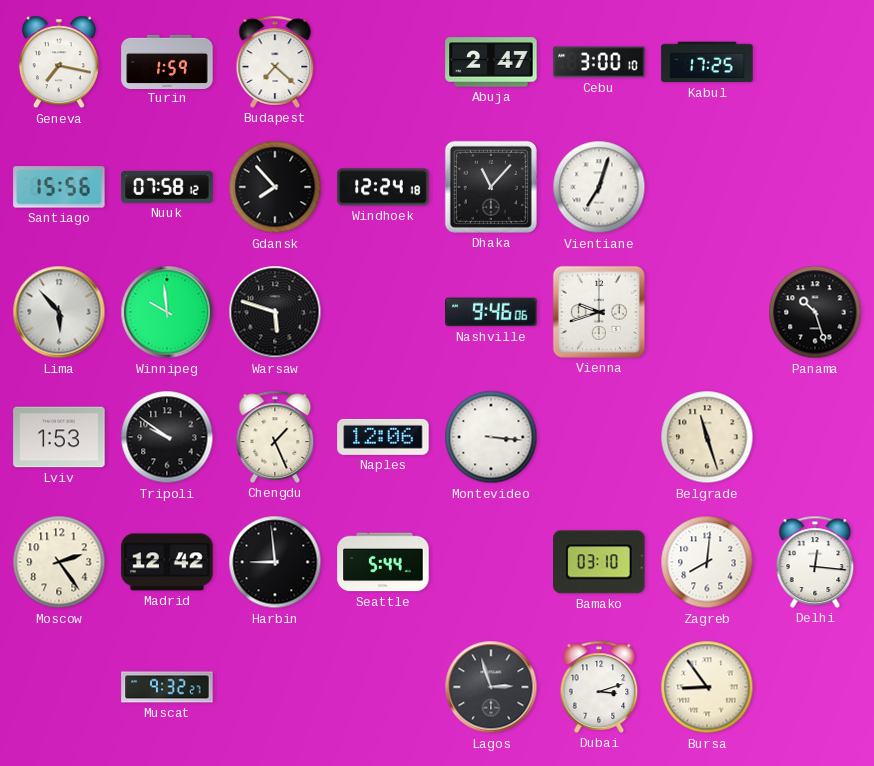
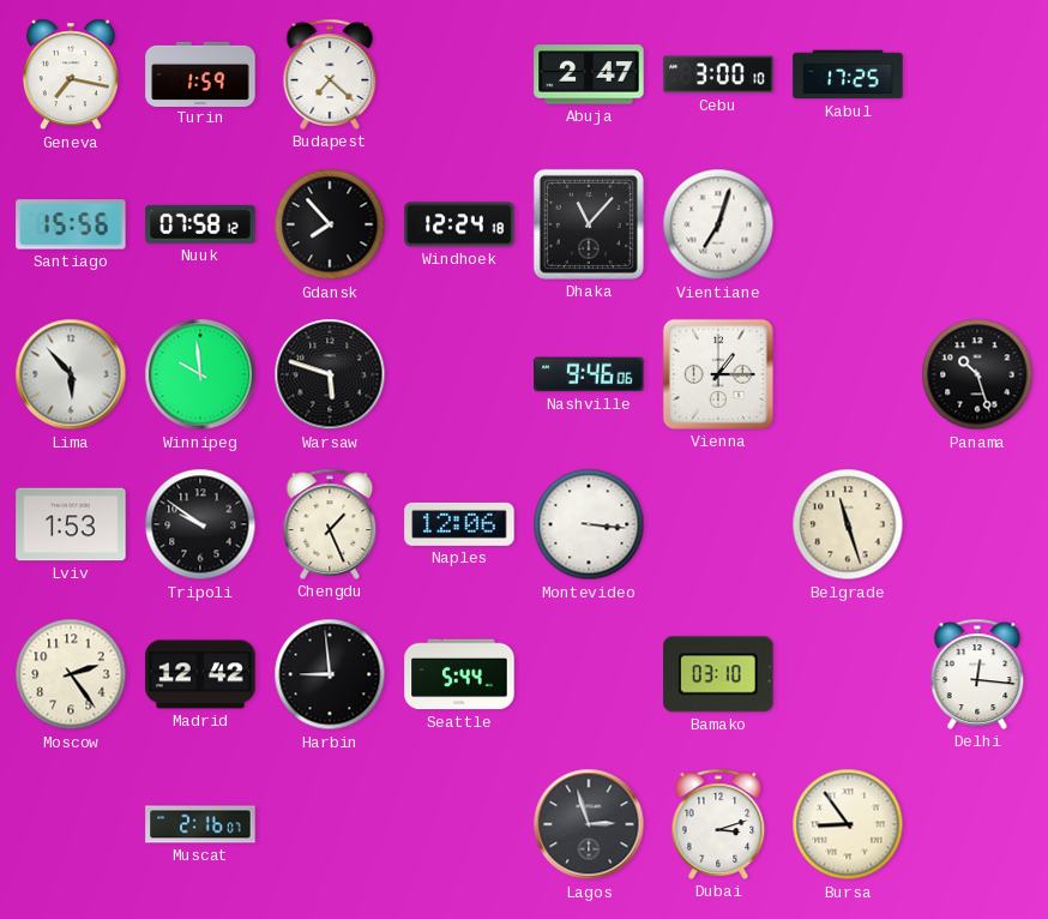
Vienna: 9:42 -> 1:15 (718, 374)
Zagreb: 8:01 -> none (707, 562)
Muscat: 9:32 -> 2:16 (200, 824)
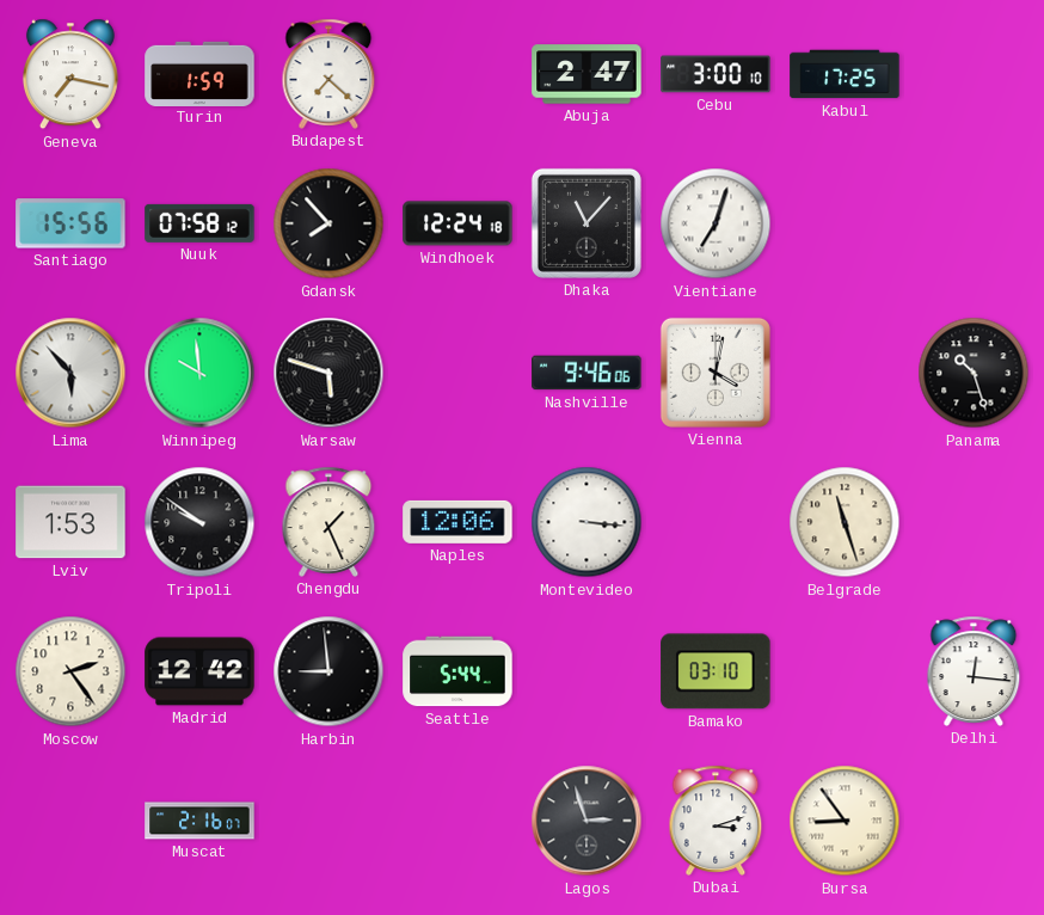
Vienna: 1:15 -> 4:02 (716, 373)
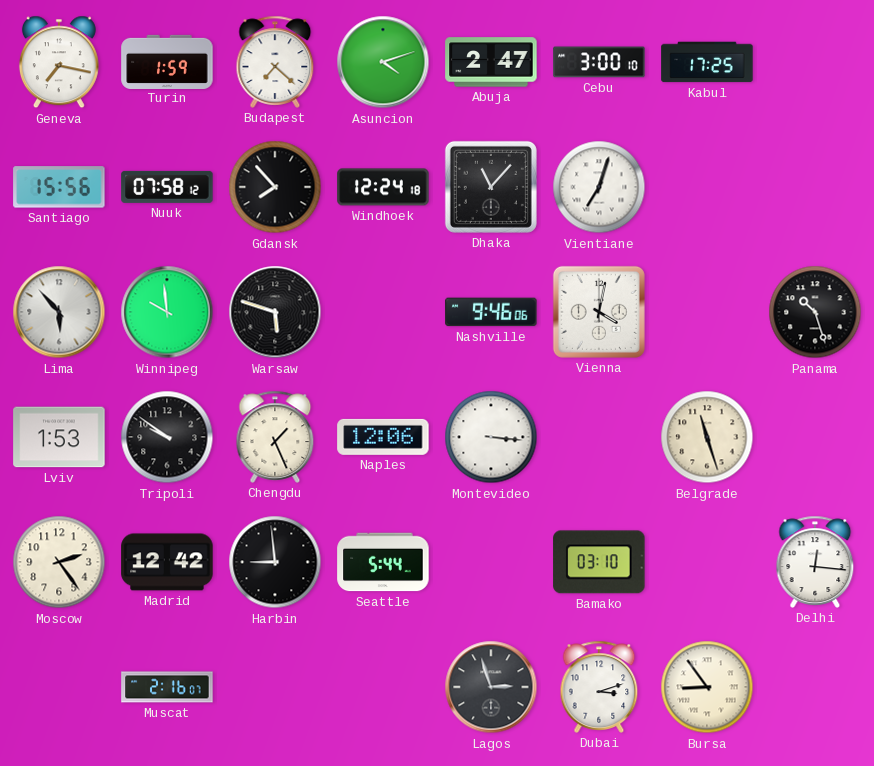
Asuncion: none -> 4:12 (383, 62)
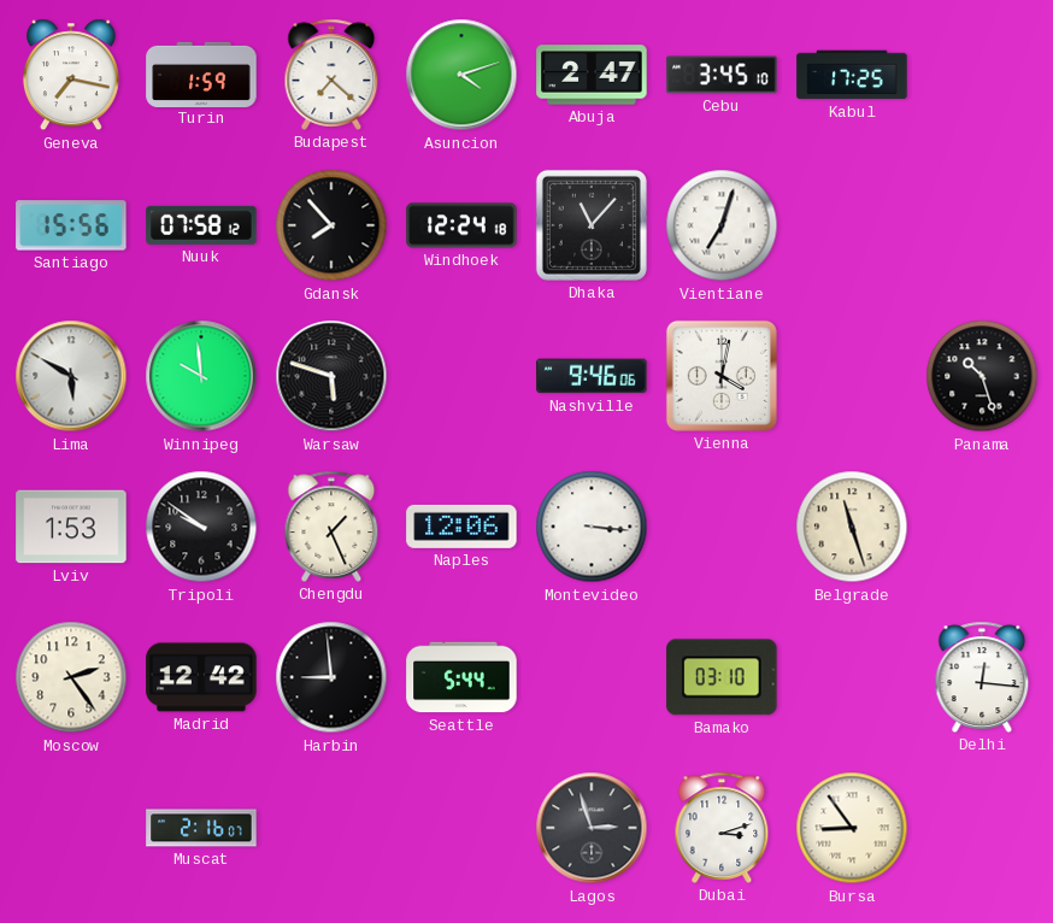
Cebu: 3:00 -> 3:45 (722, 75)
Lima: 5:53 -> 5:50 (71, 376)
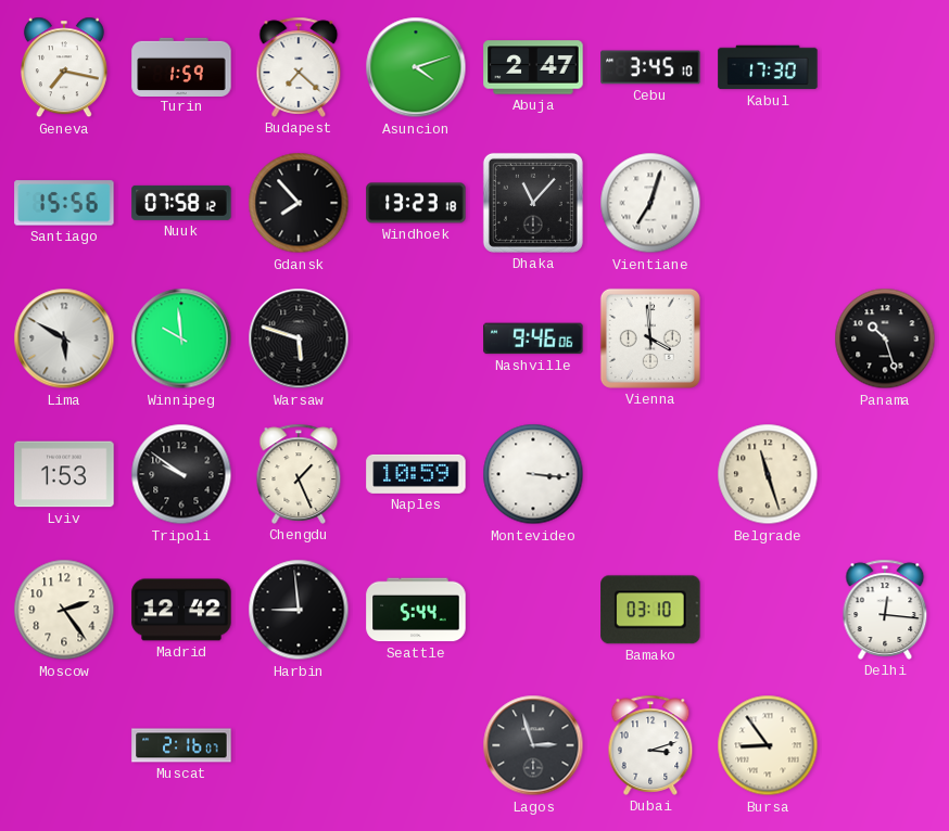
Kabul: 17:25 -> 17:30 (768, 67)
Windhoek: 12:24 -> 13:23 (416, 203)
Vienna: 4:02 -> 3:59 (650, 338)
Naples: 12:06 -> 10:59 (416, 474)
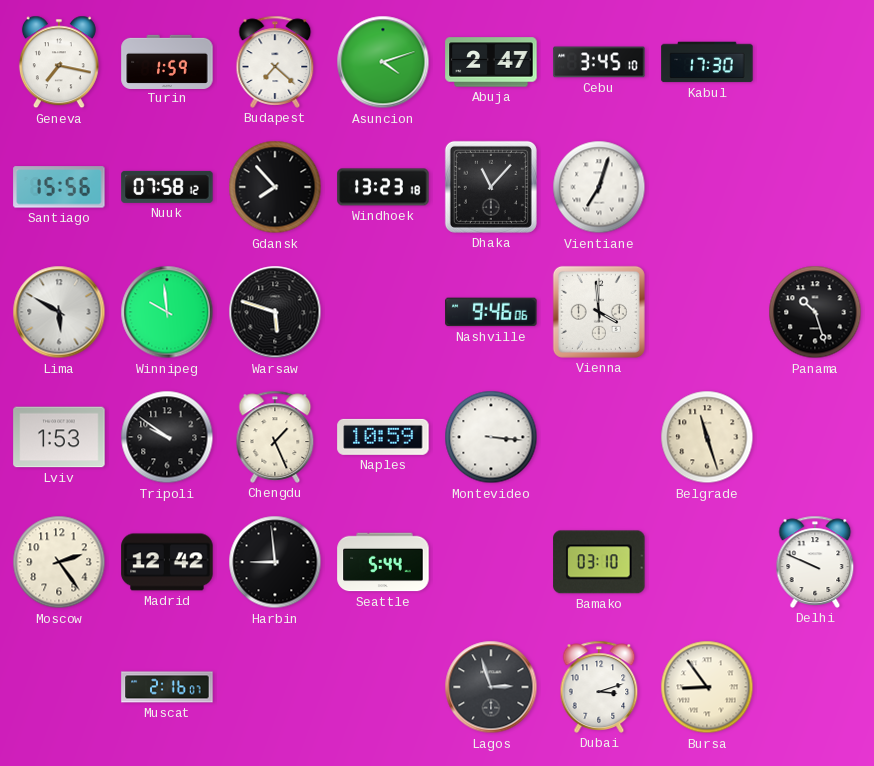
Delhi: 12:16 -> 9:49 (815, 562)
